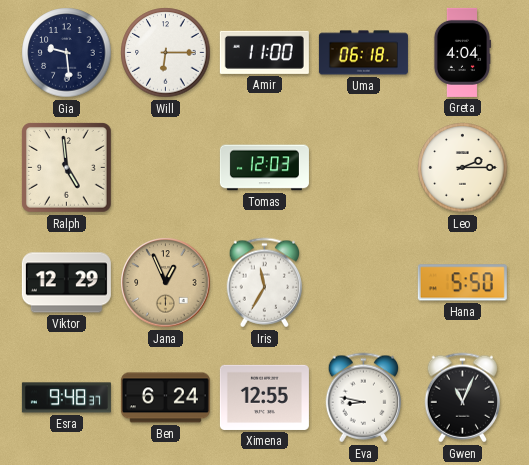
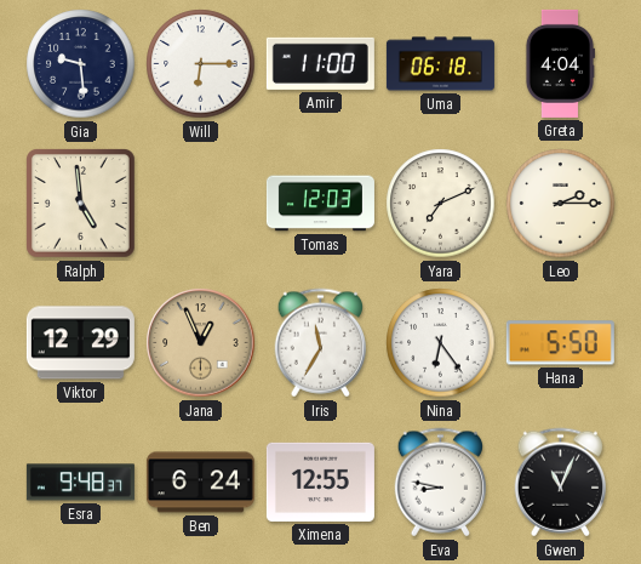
Yara: none -> 7:11 (441, 204)
Nina: none -> 6:24 (441, 343)
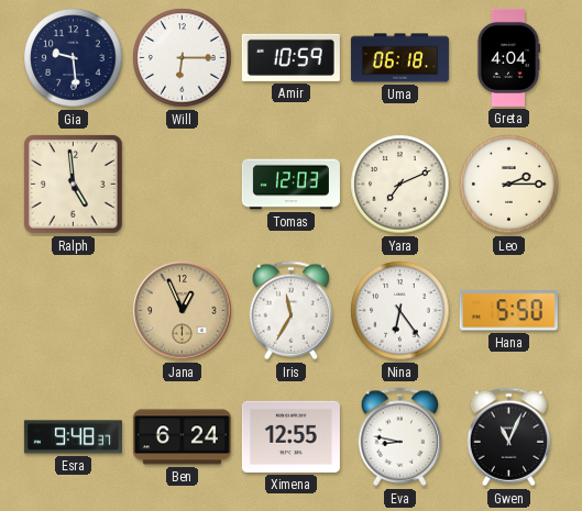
Amir: 11:00 -> 10:59 (290, 57)
Viktor: 12:29 -> none (80, 343)
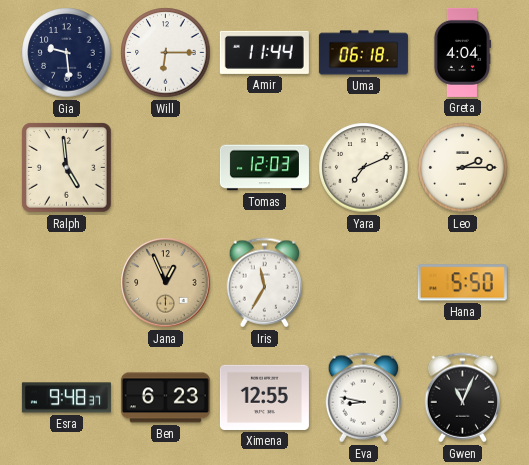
Amir: 10:59 -> 11:44 (264, 52)
Nina: 6:24 -> none (400, 311)
Ben: 6:24 -> 6:23 (165, 398)
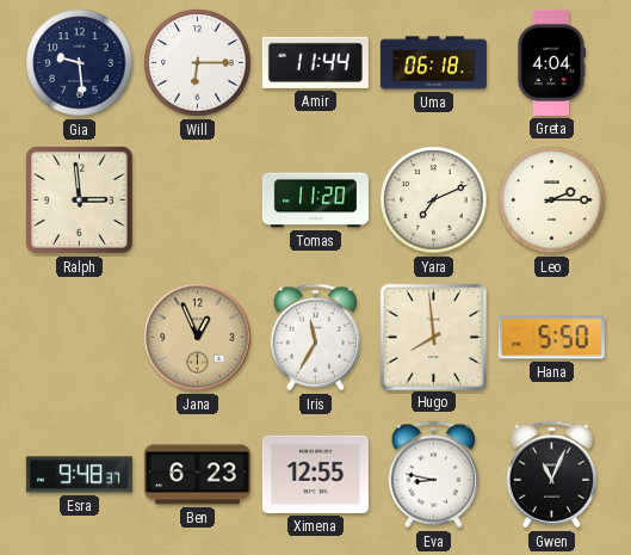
Ralph: 4:59 -> 2:59 (80, 201)
Tomas: 12:03 -> 11:20 (315, 201)
Hugo: none -> 7:59 (433, 337)
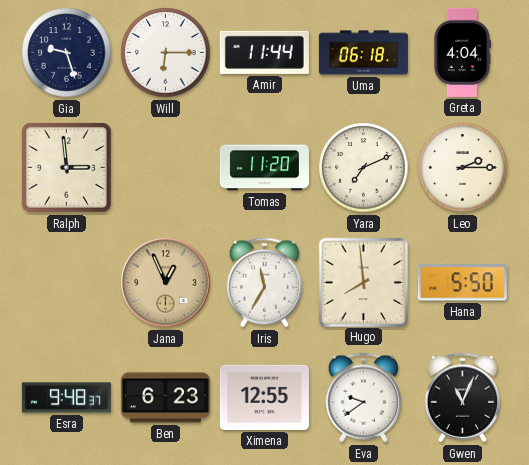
Gia: 9:29 -> 9:27 (67, 53)
Eva: 8:47 -> 9:39 (364, 398)
